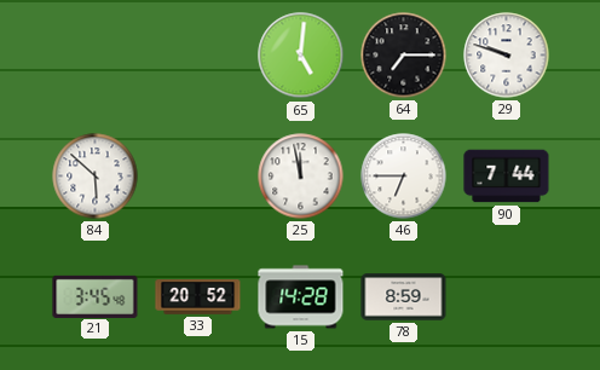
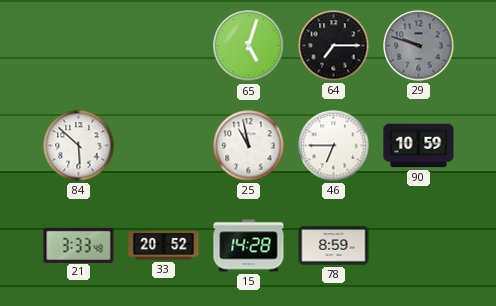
65: 5:01 -> 5:03 (249, 46)
29 dial: white -> grey (419, 46)
25: 11:58 -> 10:58 (249, 146)
90: 7:44 -> 10:59 (419, 146)
21: 3:45 -> 3:33 (79, 245)
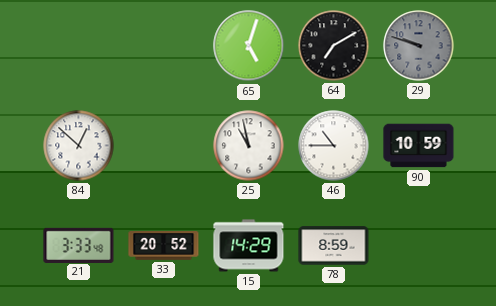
64: 7:15 -> 7:10 (334, 46)
84: 5:52 -> 12:52 (79, 146)
46: 6:45 -> 10:45 (334, 146)
15: 14:28 -> 14:29 (249, 246)
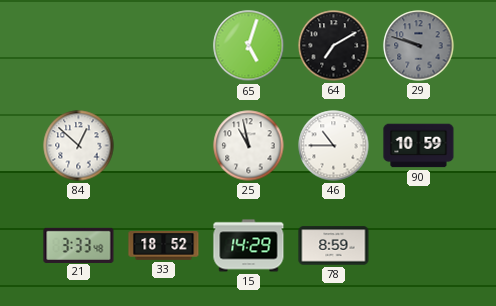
33: 20:52 -> 18:52 (164, 246)
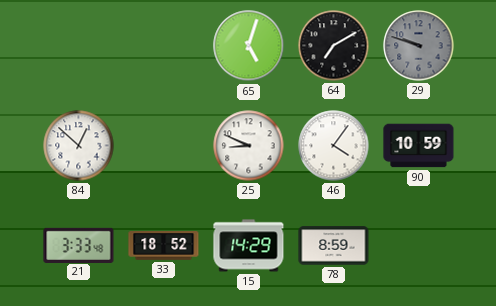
25: 10:58 -> 8:49 (249, 146)
46: 10:45 -> 4:06 (334, 146)
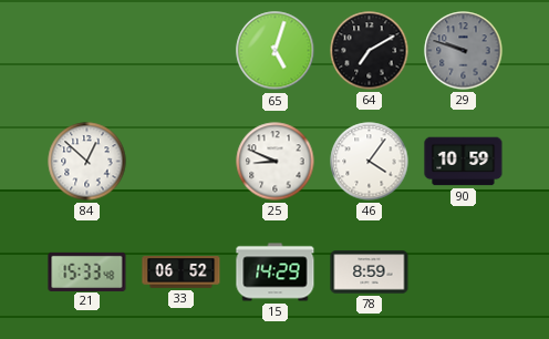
21: 3:33 -> 15:33 (87, 271)
33: 18:52 -> 06:52 (182, 273)
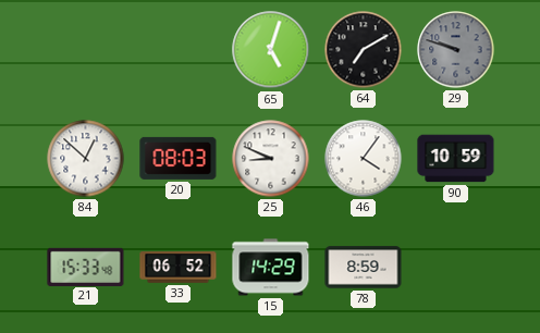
20: none -> 08:03 (179, 158)
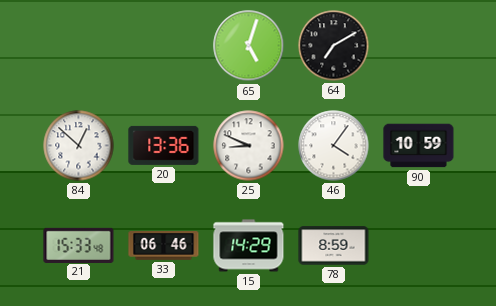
29: 9:48 -> none (456, 50)
20: 08:03 -> 13:36 (164, 145)
33: 06:52 -> 06:46 (164, 246)
